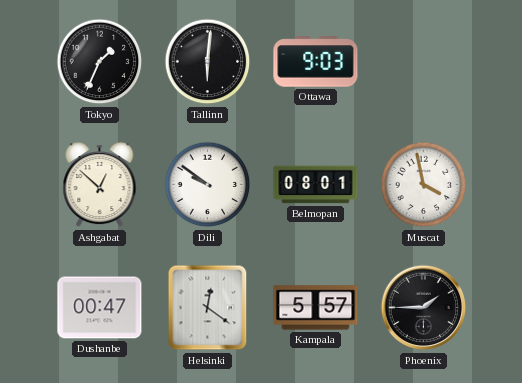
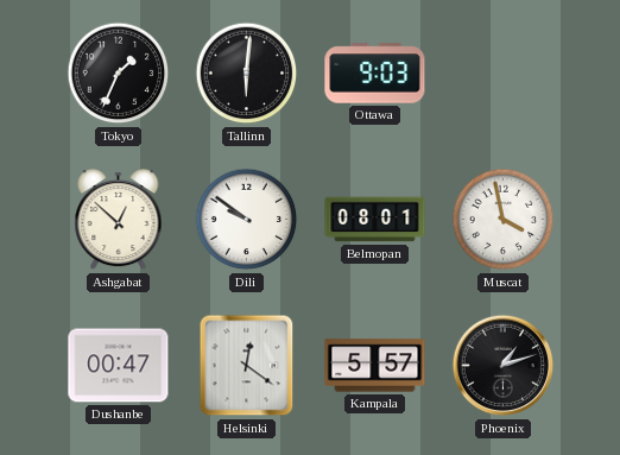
Phoenix: 1:45 -> 1:12 (504, 366)
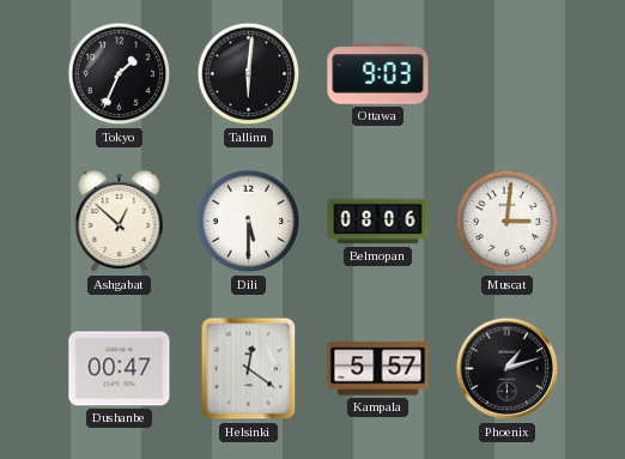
Dili: 9:51 -> 5:30 (249, 222)
Belmopan: 08:01 -> 08:06 (378, 222)
Muscat: 3:58 -> 3:01 (508, 222)
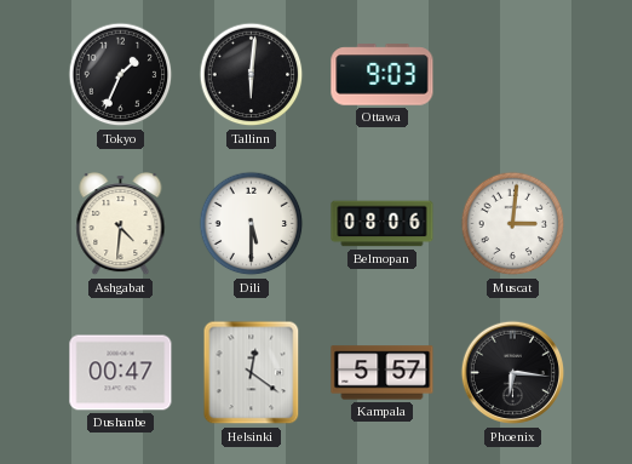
Ashgabat: 12:52 -> 4:31 (121, 225)
Phoenix: 1:12 -> 6:16 (513, 373)
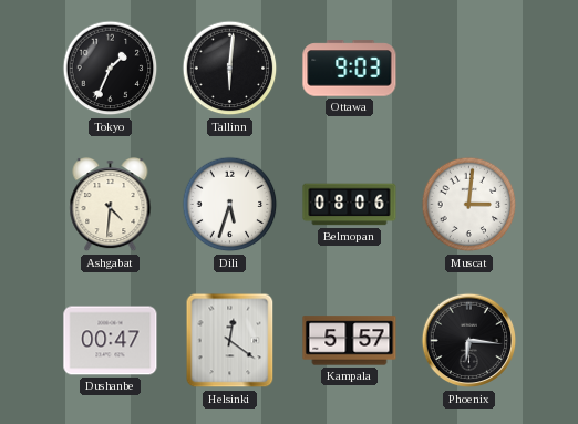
Dili: 5:30 -> 5:33 (230, 205)
